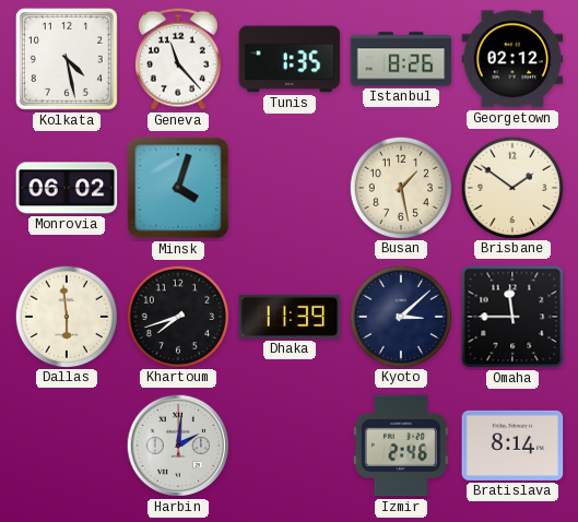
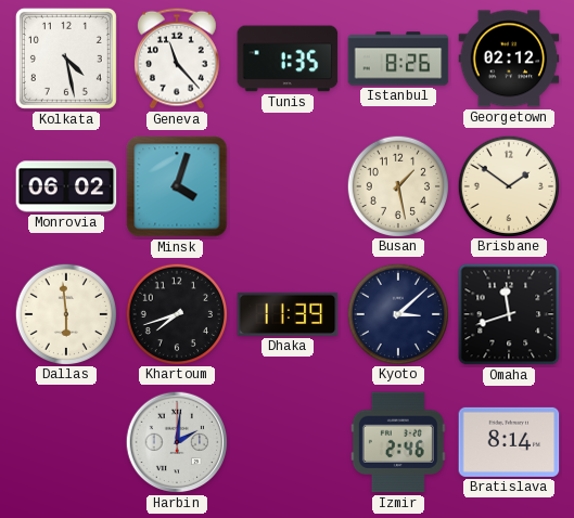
Omaha: 11:45 -> 11:42 (509, 314)
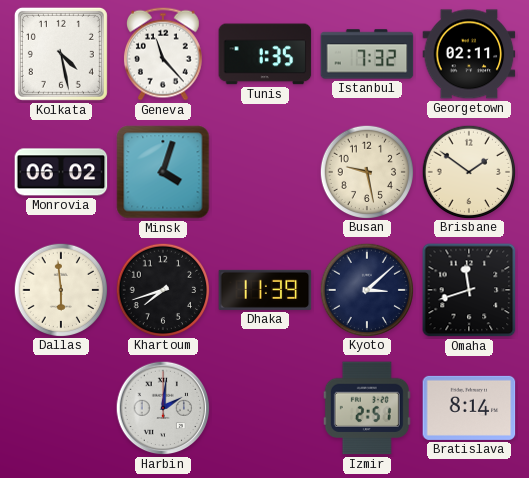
Istanbul: 8:26 -> 7:32 (367, 54)
Georgetown: 02:12 -> 02:11 (469, 54)
Busan: 1:28 -> 9:28 (366, 171)
Izmir: 2:46 -> 2:51 (367, 408)
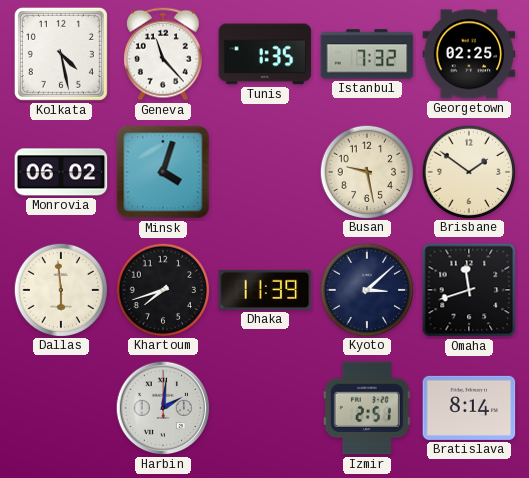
Georgetown: 02:11 -> 02:25 (469, 54)
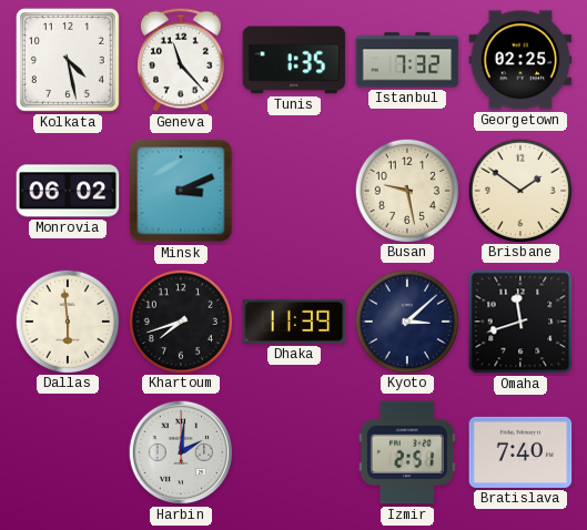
Minsk: 4:03 -> 3:11 (181, 191)
Bratislava: 8:14 -> 7:40 (520, 452)
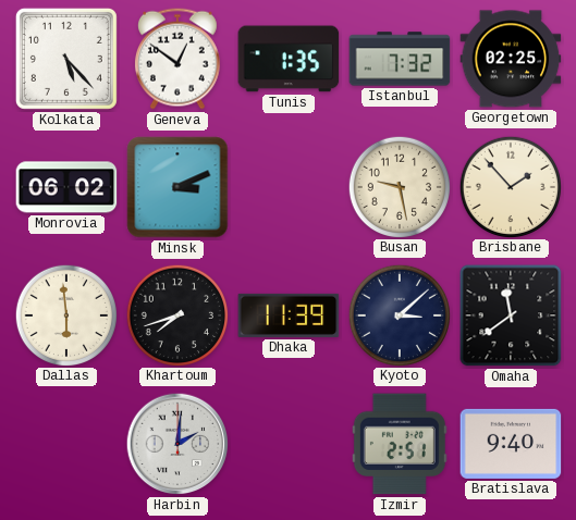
Kolkata: 4:28 -> 5:23 (66, 59)
Geneva: 11:23 -> 12:51 (177, 59)
Brisbane: 1:51 -> 1:53 (510, 186)
Omaha: 11:42 -> 11:39 (511, 315)
Bratislava: 7:40 -> 9:40 (511, 444)
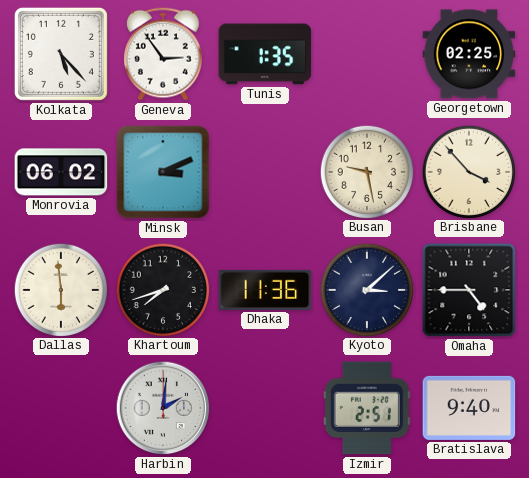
Geneva: 12:51 -> 2:54 (163, 54)
Istanbul: 7:32 -> none (400, 59)
Brisbane: 1:53 -> 3:53 (468, 171)
Dhaka: 11:39 -> 11:36 (265, 290)
Omaha: 11:39 -> 4:45 (469, 290)
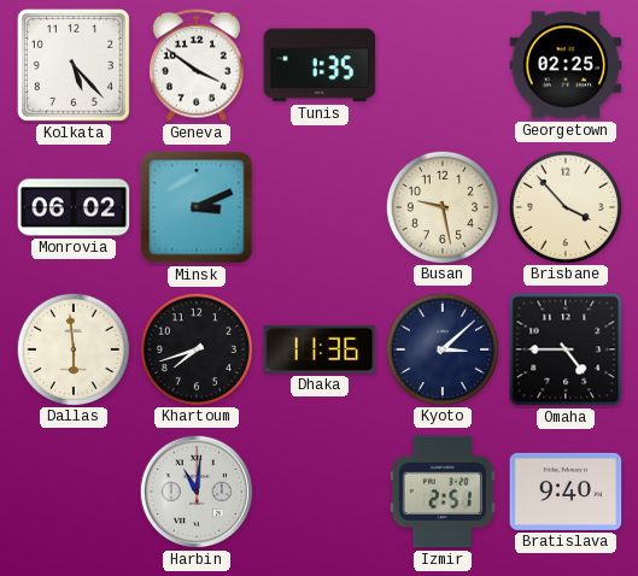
Geneva: 2:54 -> 3:51 (197, 65)
Harbin: 2:01 -> 11:01 (197, 492)
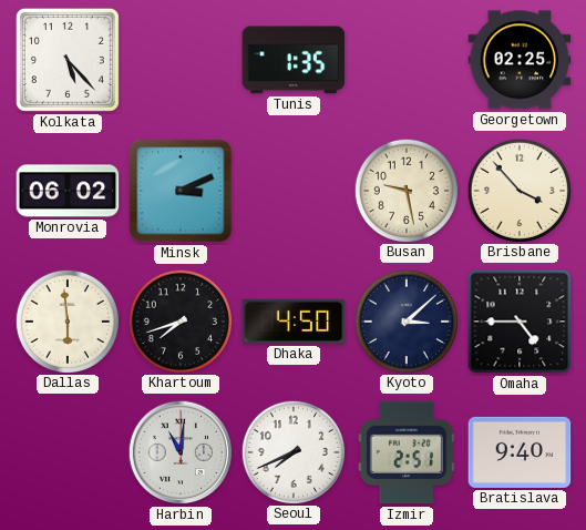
Geneva: 3:51 -> none (197, 65)
Dhaka: 11:36 -> 4:50 (294, 322)
Seoul: none -> 7:41 (292, 451)
